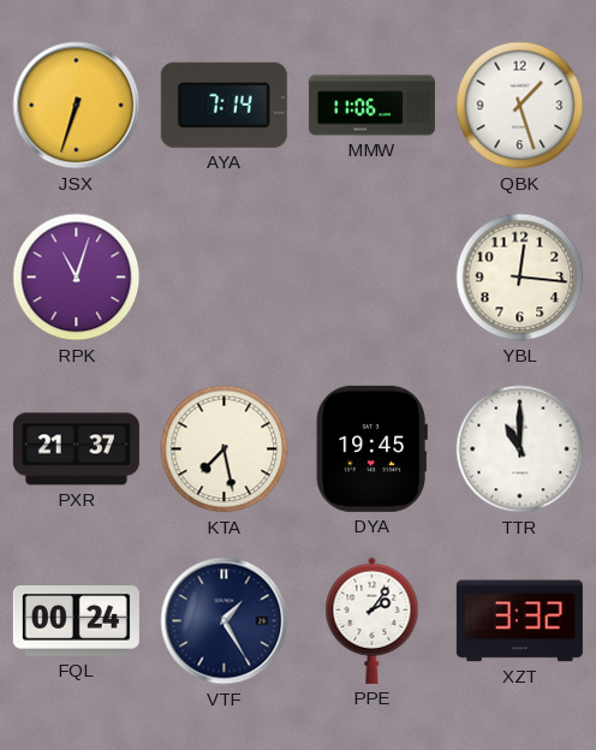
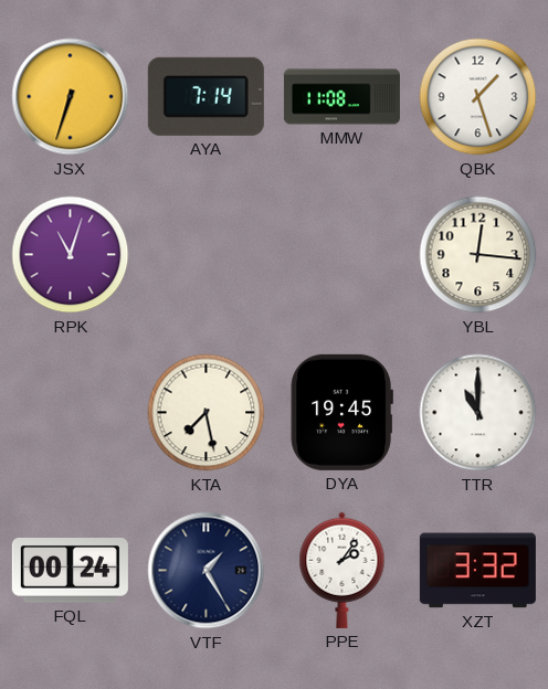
MMW: 11:06 -> 11:08 (341, 97)
PXR: 21:37 -> none (76, 450)
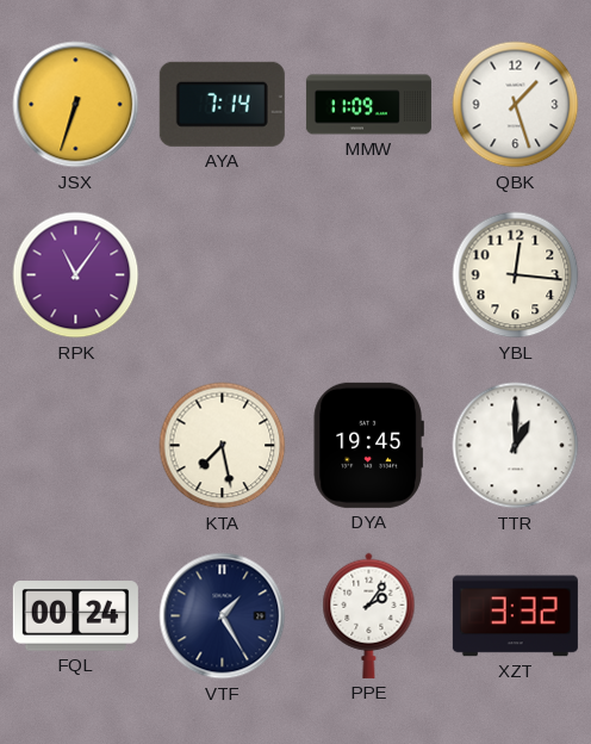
MMW: 11:08 -> 11:09 (368, 105)
RPK: 11:03 -> 11:06 (76, 275)
TTR: 11:00 -> 1:00 (516, 446)
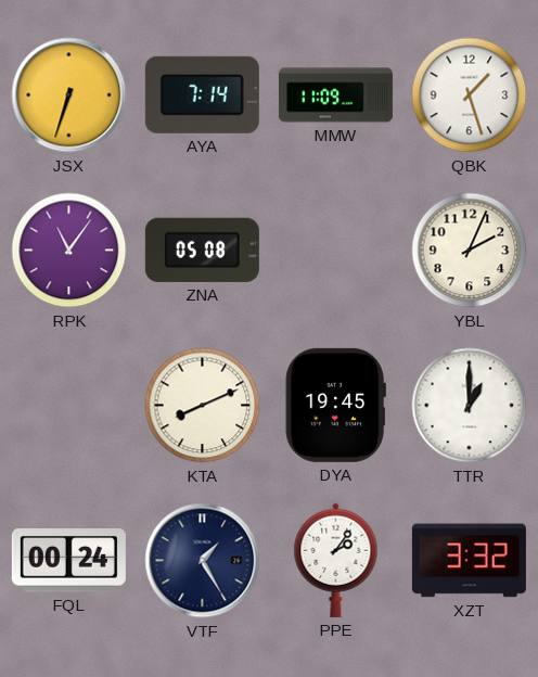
ZNA: none -> 05:08 (202, 250)
YBL: 12:16 -> 2:04 (470, 251)
KTA: 7:28 -> 8:11 (203, 406)
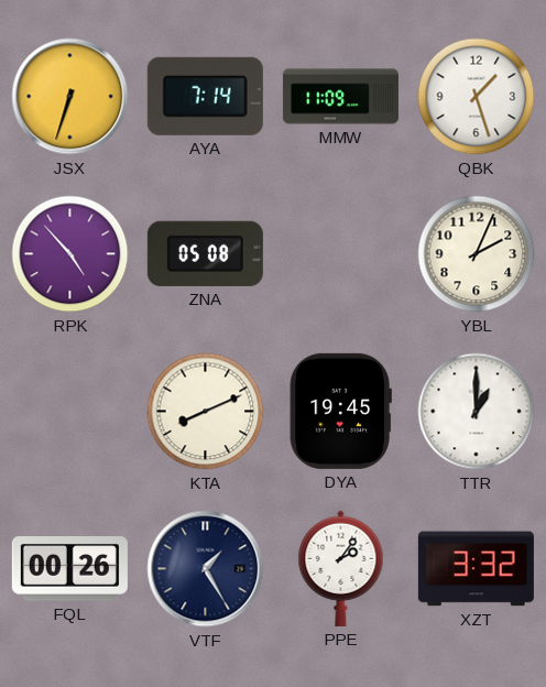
RPK: 11:06 -> 4:53 (70, 254)
FQL: 00:24 -> 00:26 (69, 569)
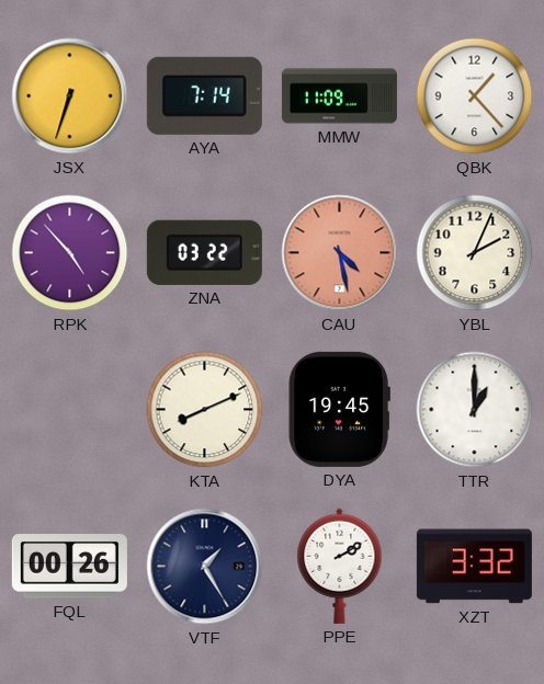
QBK: 1:27 -> 1:23 (475, 96)
ZNA: 05:08 -> 03:22 (204, 252)
CAU: none -> 4:28 (340, 253)
PPE: 2:06 -> 2:10 (340, 566)
